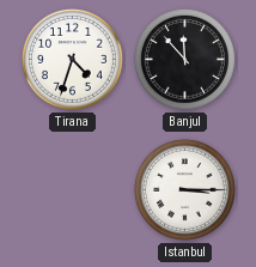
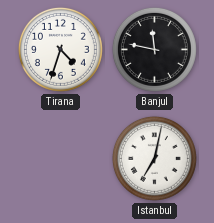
Banjul: 11:53 -> 11:47 (154, 49)
Istanbul: 3:15 -> 7:02 (154, 158)
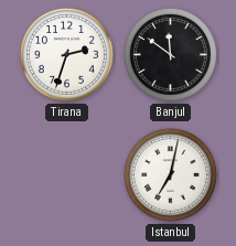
Tirana: 4:33 -> 2:33 (66, 54)
Banjul: 11:47 -> 11:51 (170, 54)
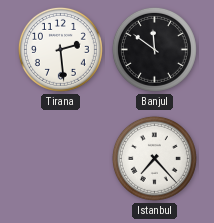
Tirana: 2:33 -> 2:29 (60, 49)
Istanbul: 7:02 -> 7:23 (154, 158)
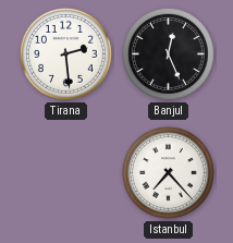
Banjul: 11:51 -> 12:26 (168, 53)
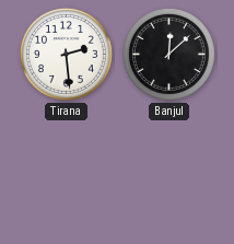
Banjul: 12:26 -> 12:08 (168, 54)
Istanbul: 7:23 -> none (168, 172)
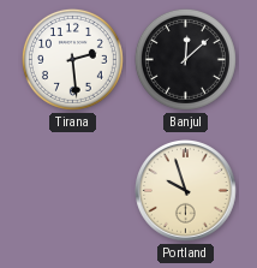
Portland: none -> 9:57 (186, 191)
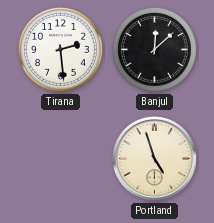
Portland: 9:57 -> 4:57 (155, 159)
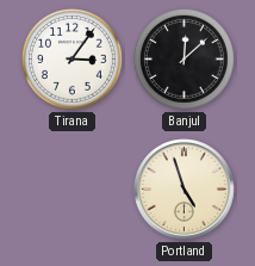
Tirana: 2:29 -> 3:06 (71, 58)
